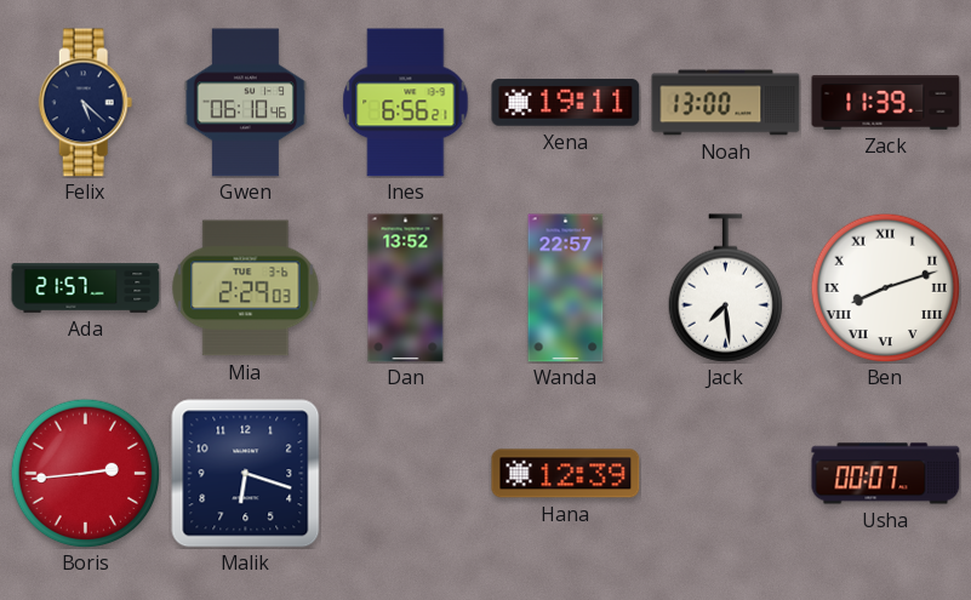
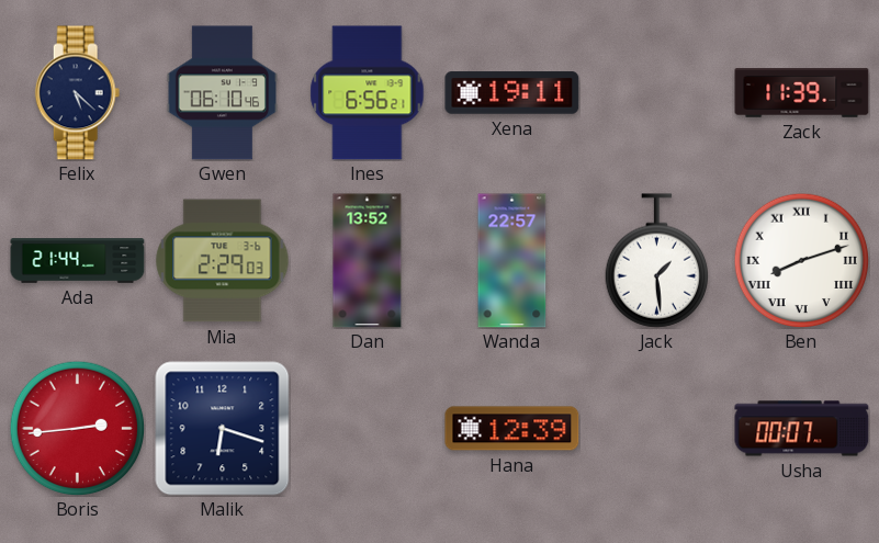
Noah: 13:00 -> none (726, 103)
Ada: 21:57 -> 21:44 (78, 261)
Jack: 7:29 -> 1:29 (656, 261)
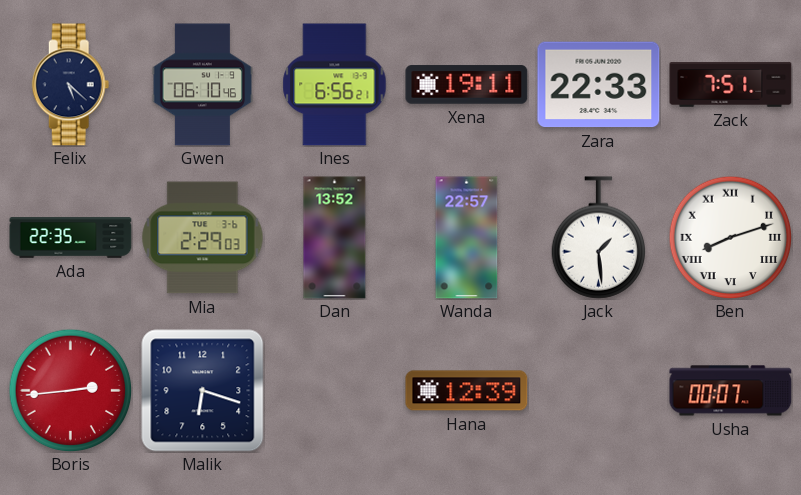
Zara: none -> 22:33 (599, 85)
Zack: 11:39 -> 7:51 (731, 85)
Ada: 21:44 -> 22:35 (71, 238)
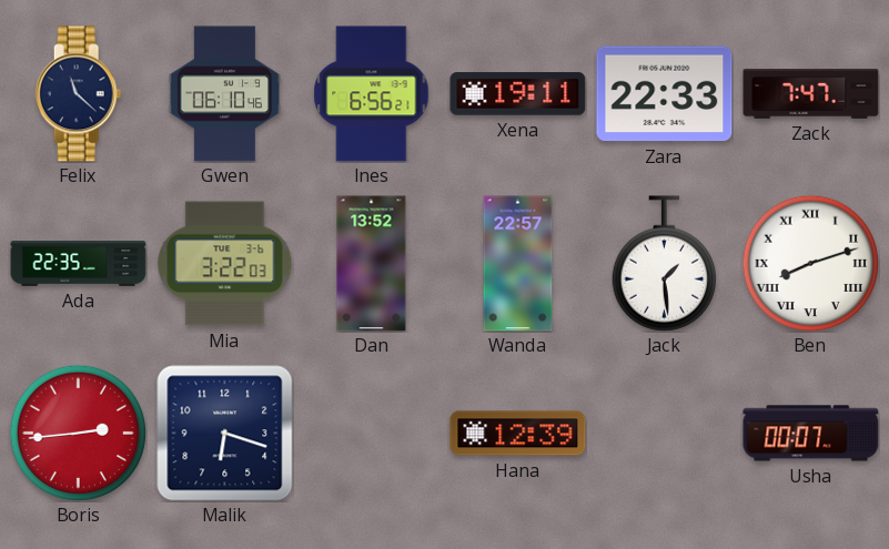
Felix: 5:22 -> 11:22 (79, 94)
Zack: 7:51 -> 7:47 (811, 94)
Mia: 2:29 -> 3:22 (225, 264)
